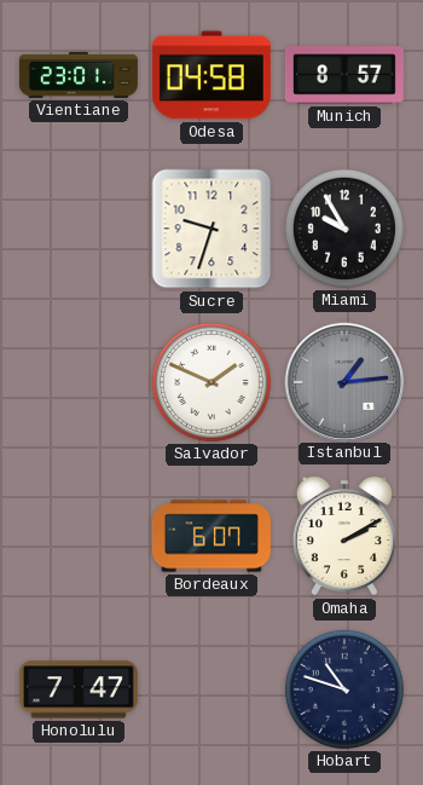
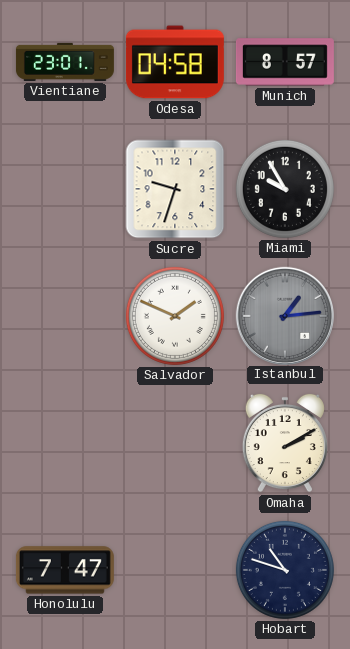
Bordeaux: 6:07 -> none (211, 536)
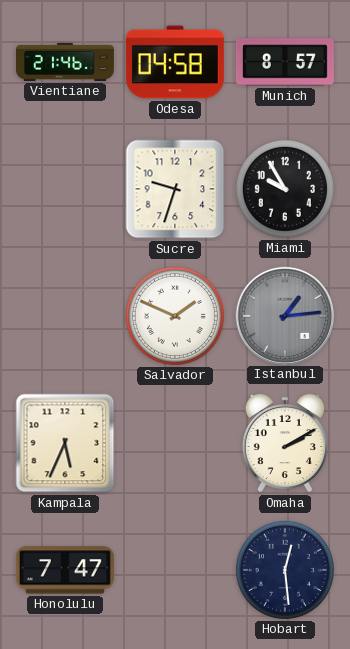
Vientiane: 23:01 -> 21:46 (65, 62)
Kampala: none -> 5:34 (65, 443)
Hobart: 10:48 -> 12:29 (285, 570)
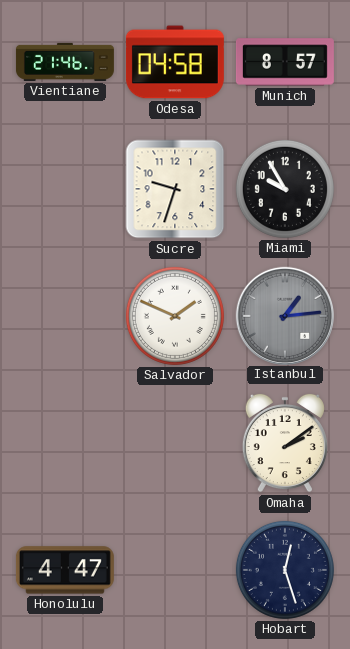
Kampala: 5:34 -> none (65, 443)
Omaha: 2:10 -> 2:09 (285, 443)
Honolulu: 7:47 -> 4:47 (65, 570)
Hobart: 12:29 -> 12:27 (285, 570)
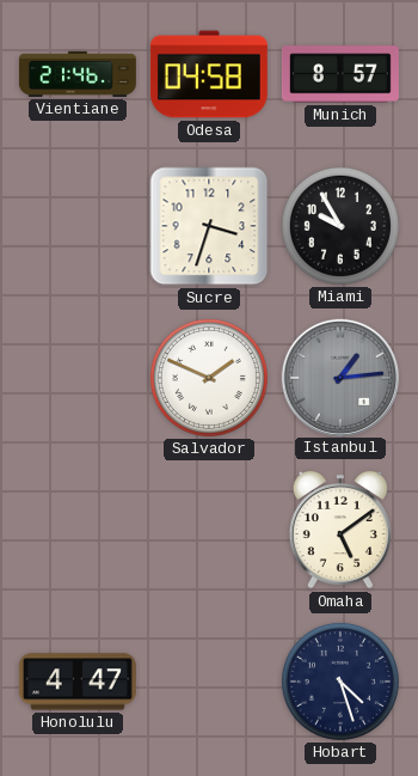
Sucre: 9:33 -> 3:33 (209, 226)
Omaha: 2:09 -> 5:09 (340, 530)
Hobart: 12:27 -> 4:27 (340, 682)
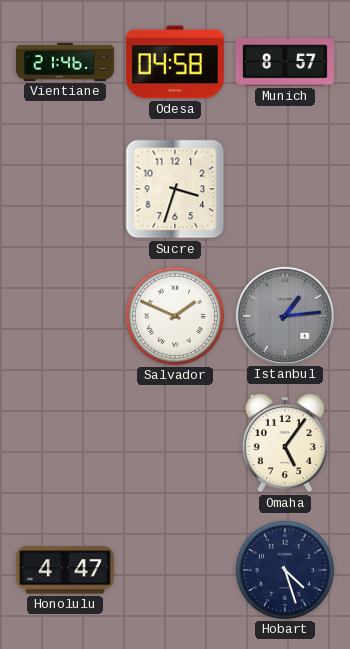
Miami: 9:55 -> none (340, 226)
Omaha: 5:09 -> 5:06 (285, 443)
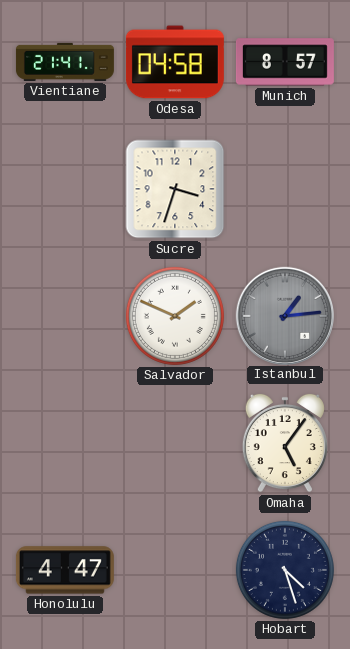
Vientiane: 21:46 -> 21:41 (65, 62)
